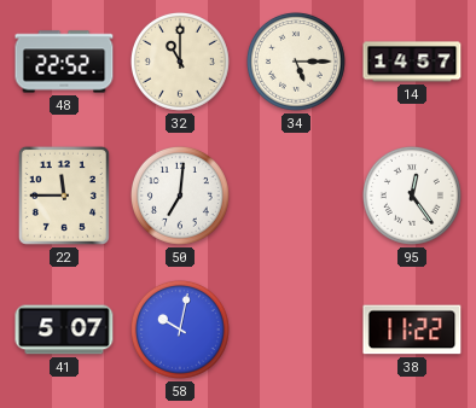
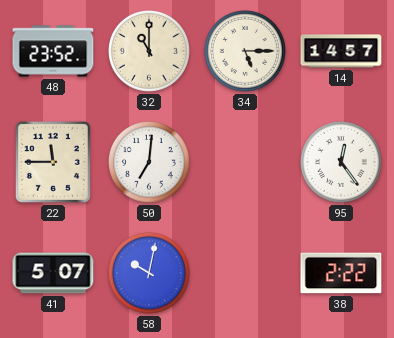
48: 22:52 -> 23:52 (53, 51)
38: 11:22 -> 2:22 (341, 273)
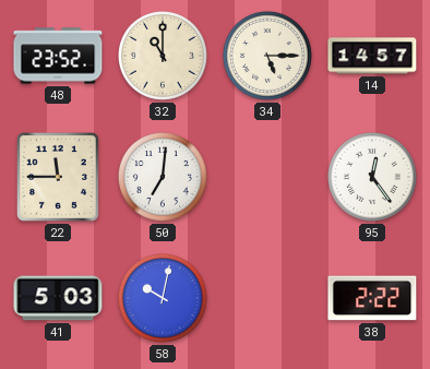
41: 5:07 -> 5:03 (58, 298)
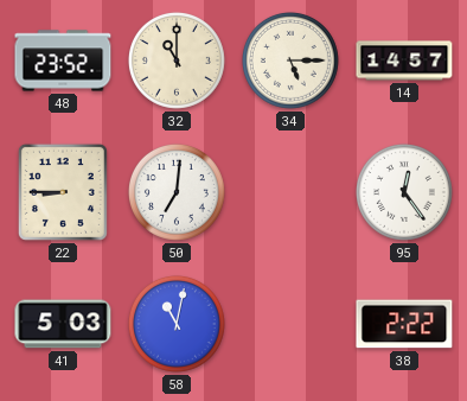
22: 11:45 -> 8:45 (63, 192)
58: 10:02 -> 11:02 (177, 324)
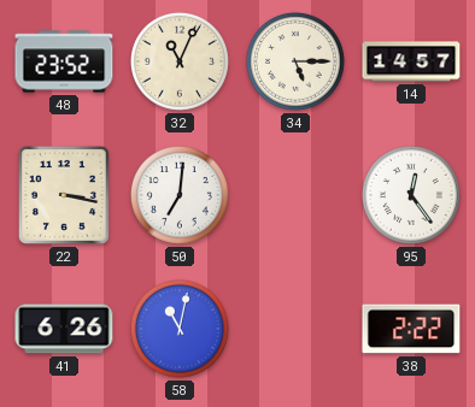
32: 11:00 -> 11:04 (180, 61)
22: 8:45 -> 3:17 (64, 195)
41: 5:03 -> 6:26 (64, 329)
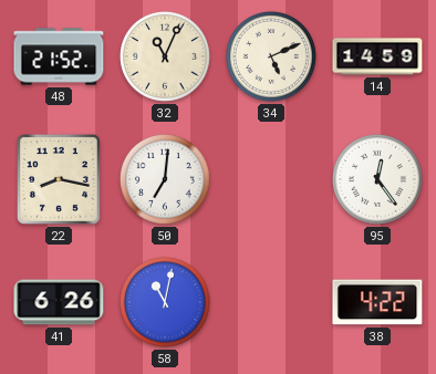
48: 23:52 -> 21:52 (59, 56)
34: 5:15 -> 5:11 (271, 56)
14: 14:57 -> 14:59 (377, 56)
22: 3:17 -> 8:17 (59, 179)
38: 2:22 -> 4:22 (377, 302)
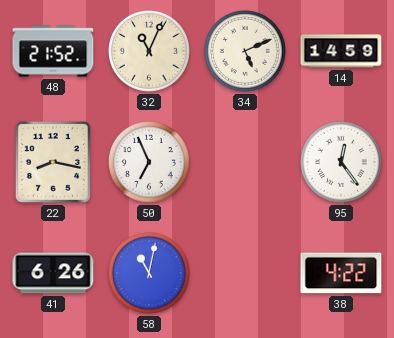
50: 7:01 -> 6:56 (149, 162)
